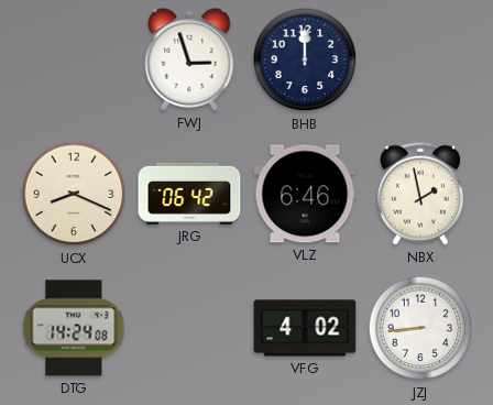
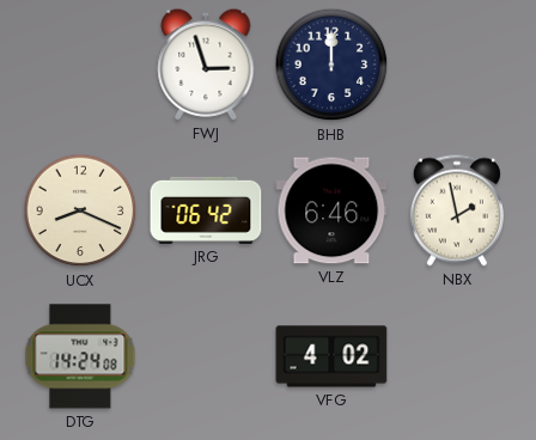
JZJ: 8:44 -> none (420, 328)
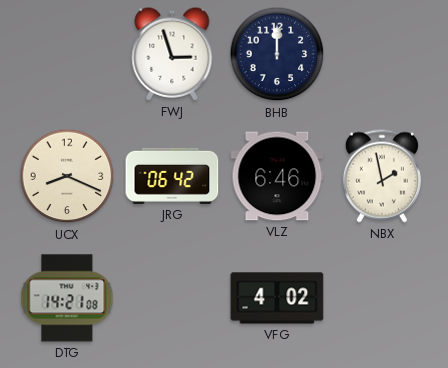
DTG: 14:24 -> 14:21 (67, 298)
